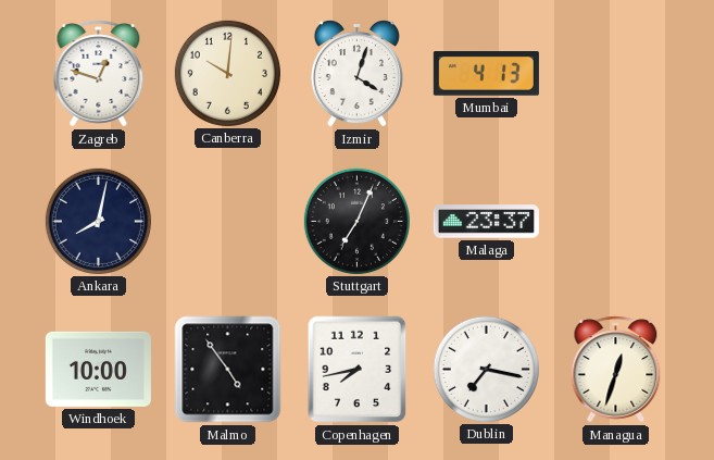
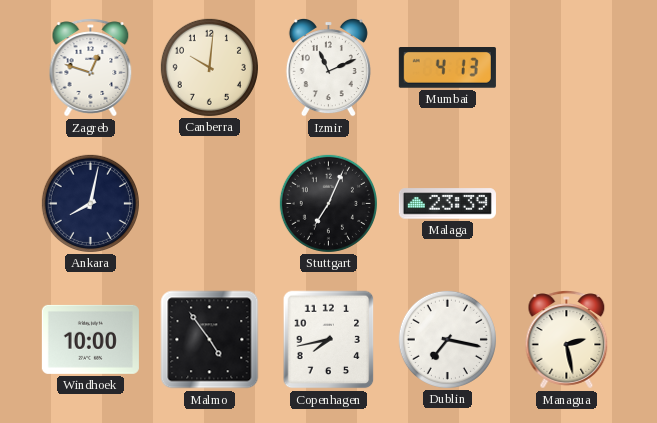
Izmir: 4:03 -> 11:11 (328, 67)
Malaga: 23:37 -> 23:39 (447, 204)
Managua: 12:33 -> 2:28 (567, 340)
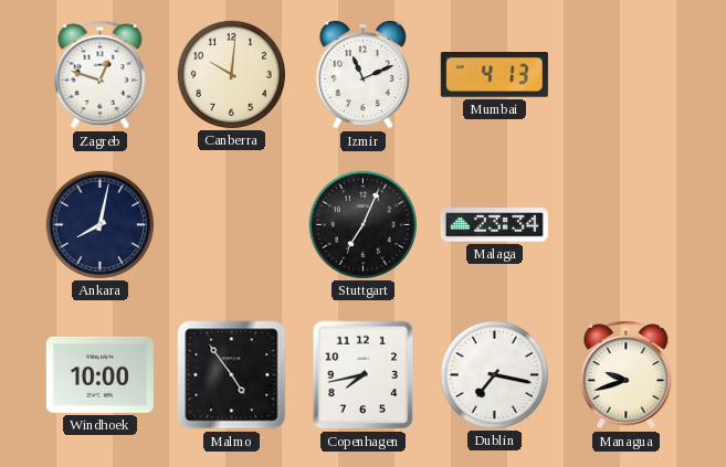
Malaga: 23:39 -> 23:34 (494, 225)
Managua: 2:28 -> 9:42 (627, 375)
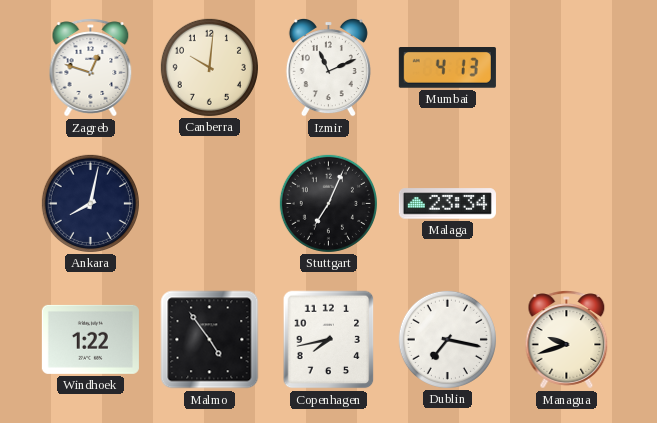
Windhoek: 10:00 -> 1:22 (90, 339)
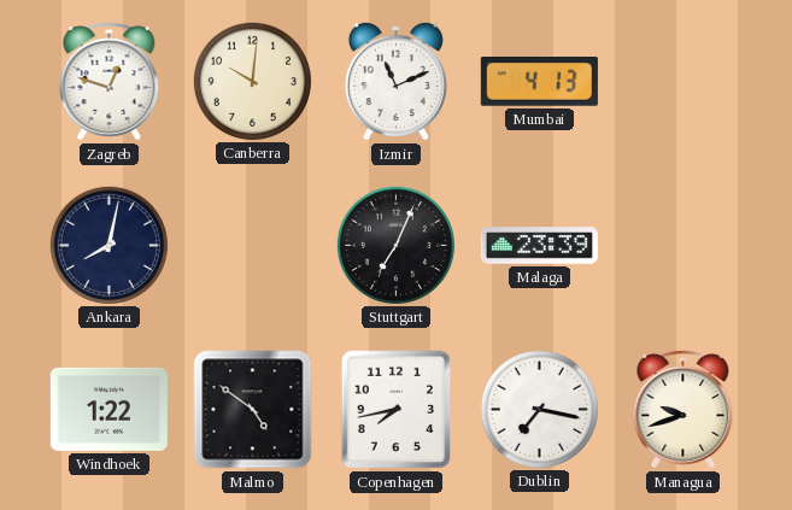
Malaga: 23:34 -> 23:39 (539, 246)
Malmo: 4:54 -> 4:51 (253, 410)
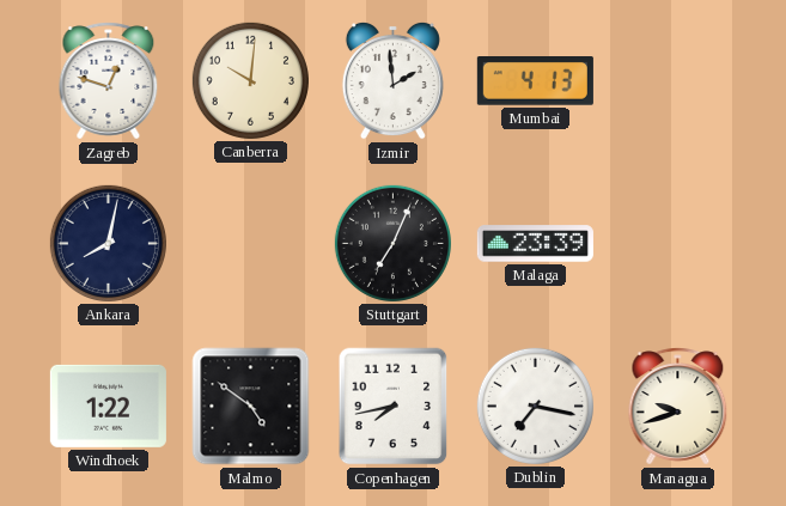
Izmir: 11:11 -> 1:59 (392, 80)
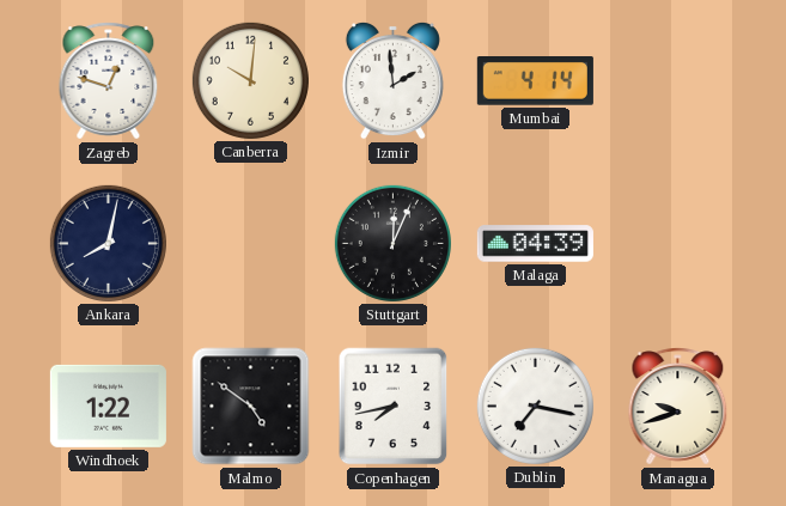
Mumbai: 4:13 -> 4:14 (535, 81)
Stuttgart: 7:04 -> 12:04 (392, 243)
Malaga: 23:39 -> 04:39 (535, 244)
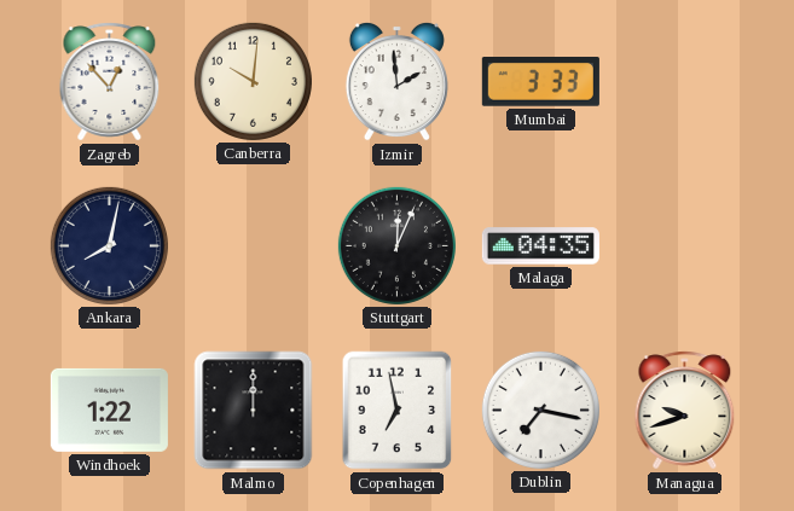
Zagreb: 12:48 -> 12:53 (110, 82)
Mumbai: 4:14 -> 3:33 (540, 82)
Malaga: 04:39 -> 04:35 (540, 246)
Malmo: 4:51 -> 12:00 (254, 411)
Copenhagen: 7:43 -> 6:58 (398, 411)
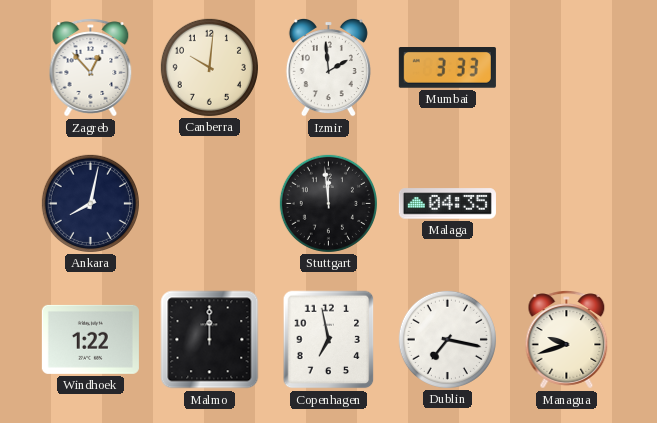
Stuttgart: 12:04 -> 11:59 (328, 203)
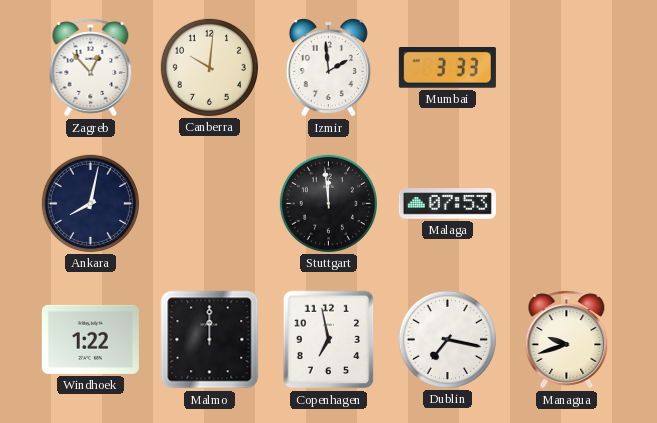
Malaga: 04:35 -> 07:53 (447, 204)
